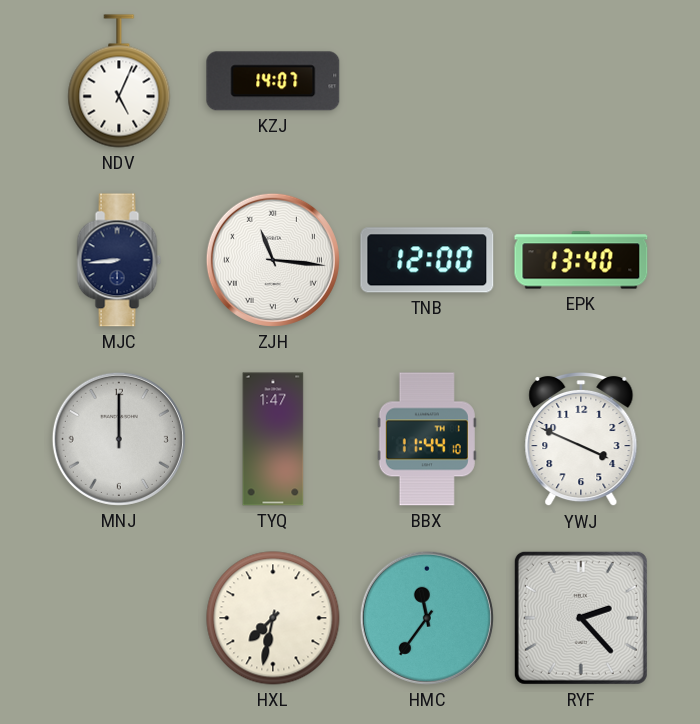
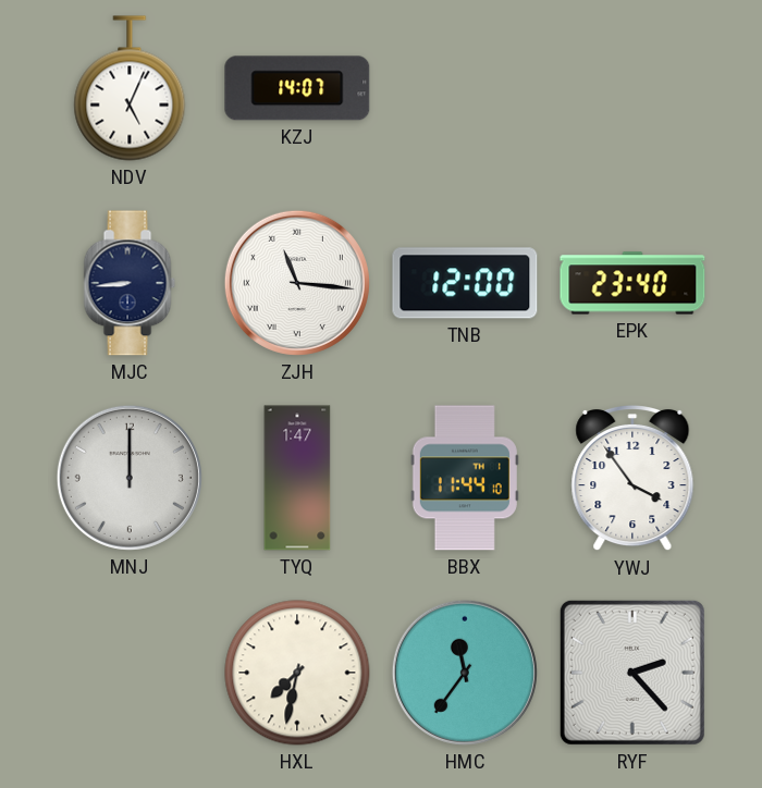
EPK: 13:40 -> 23:40 (632, 283)
YWJ: 3:49 -> 3:54 (632, 478)
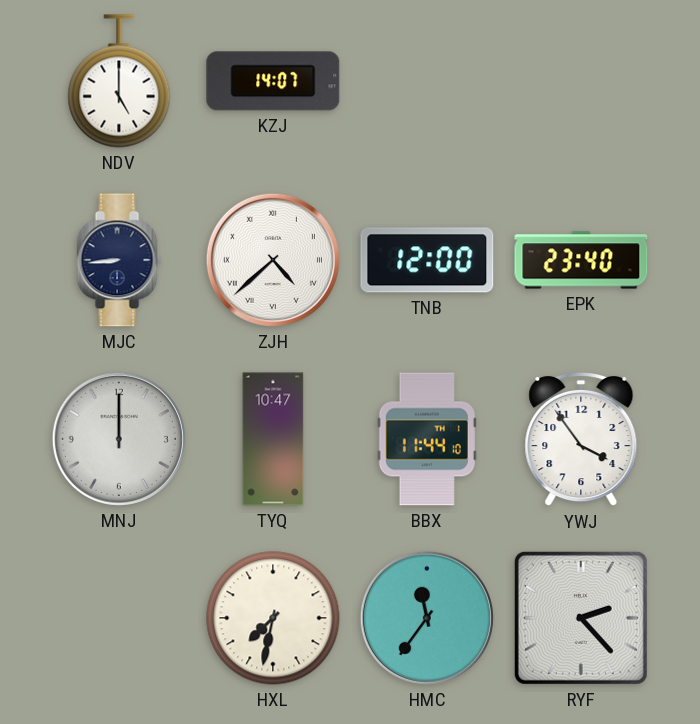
NDV: 5:04 -> 5:00 (119, 81)
ZJH: 11:16 -> 4:38 (273, 260)
TYQ: 1:47 -> 10:47 (273, 439)
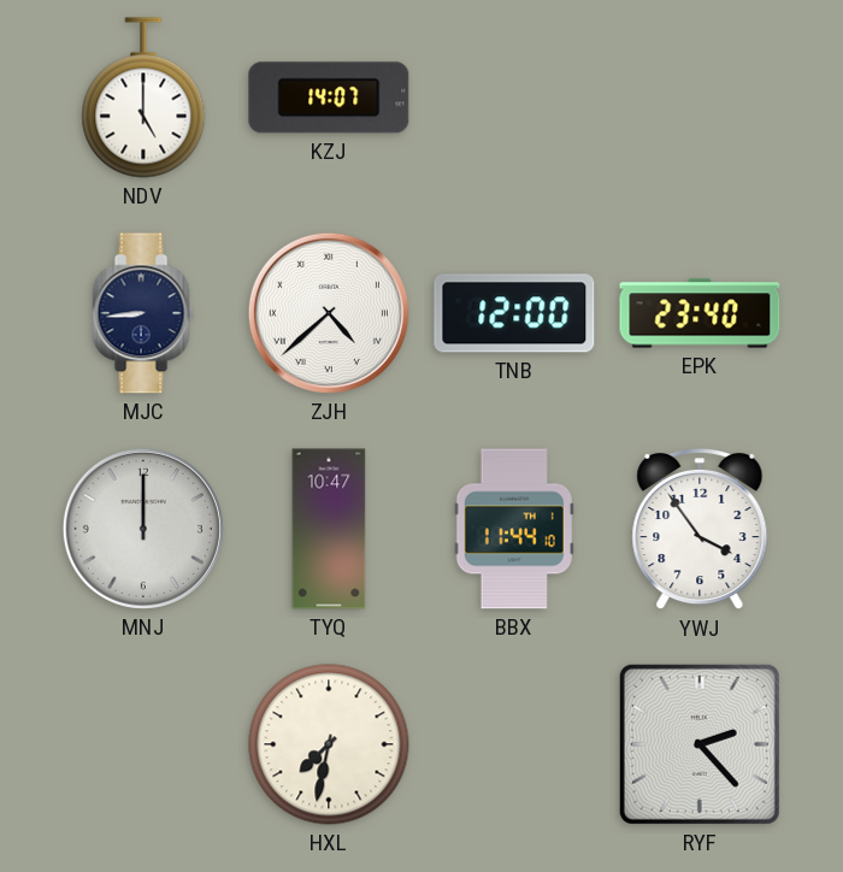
HMC: 11:36 -> none (427, 618)
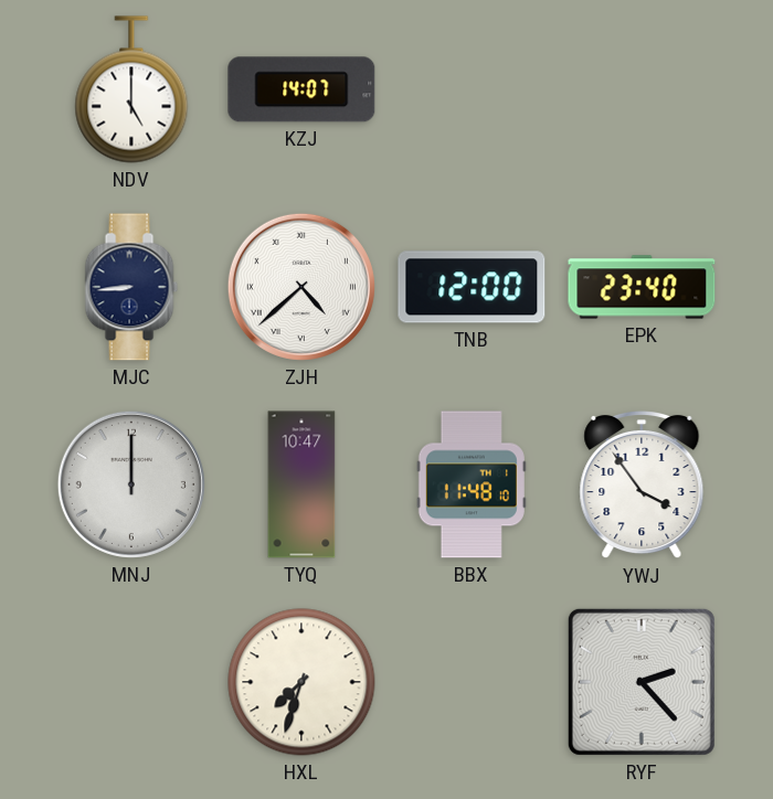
BBX: 11:44 -> 11:48 (472, 484)
HXL: 7:32 -> 7:33 (301, 682)
